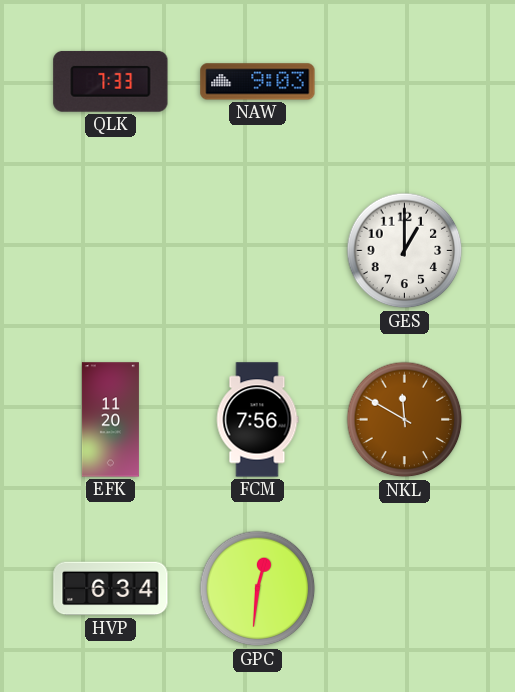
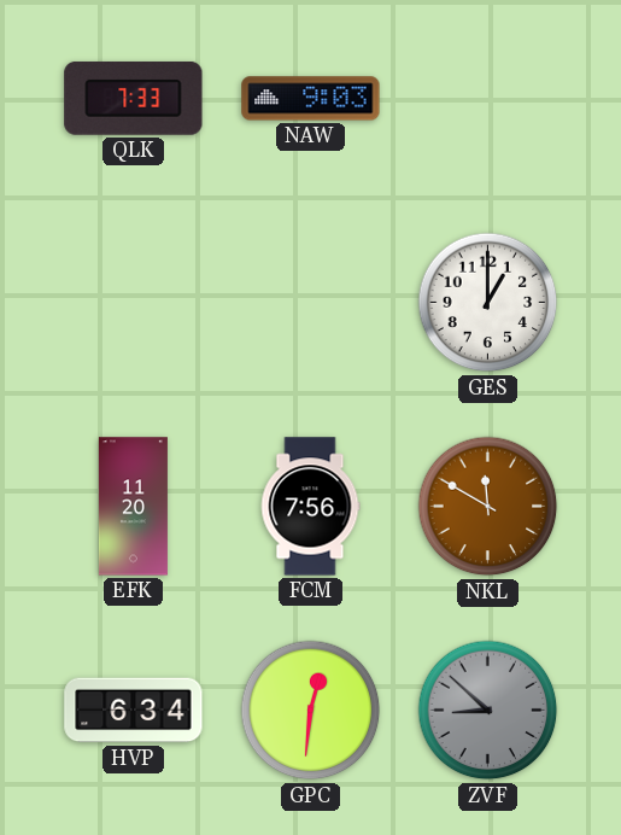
ZVF: none -> 8:52 (488, 711)
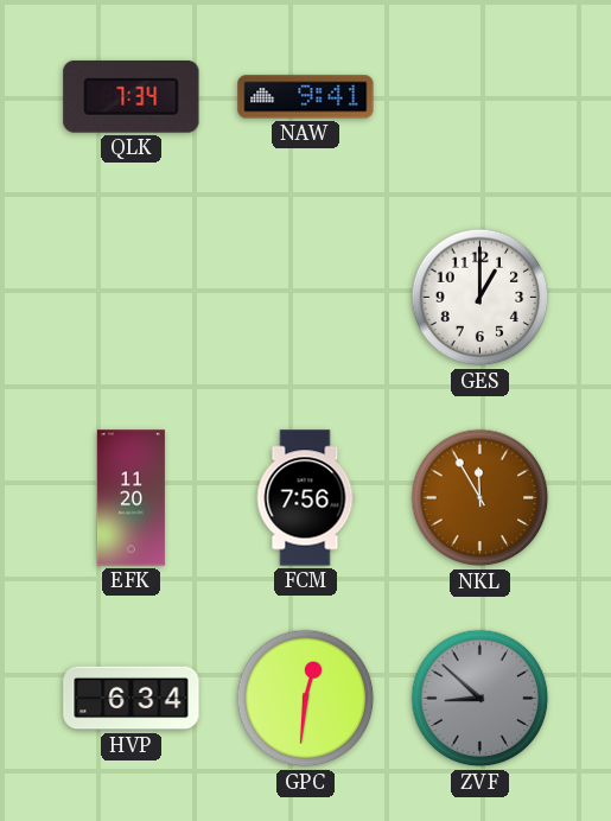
QLK: 7:33 -> 7:34 (132, 96)
NAW: 9:03 -> 9:41 (306, 97)
NKL: 11:50 -> 11:55 (480, 498)
